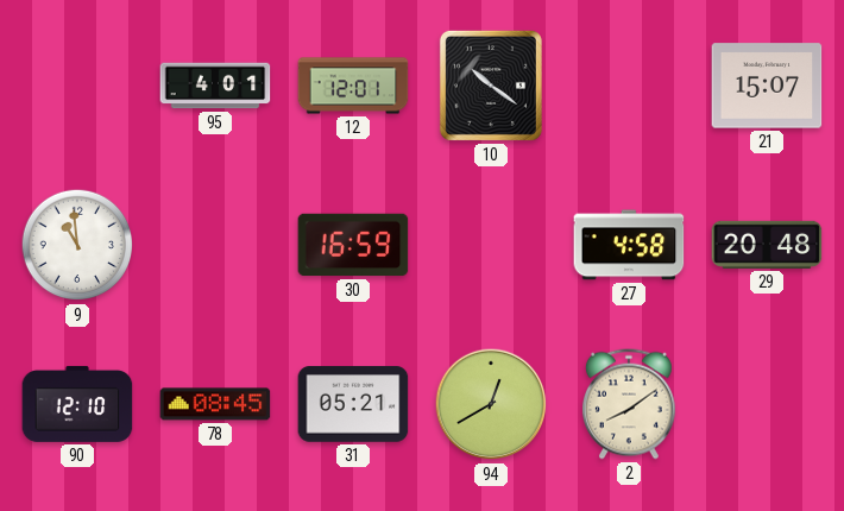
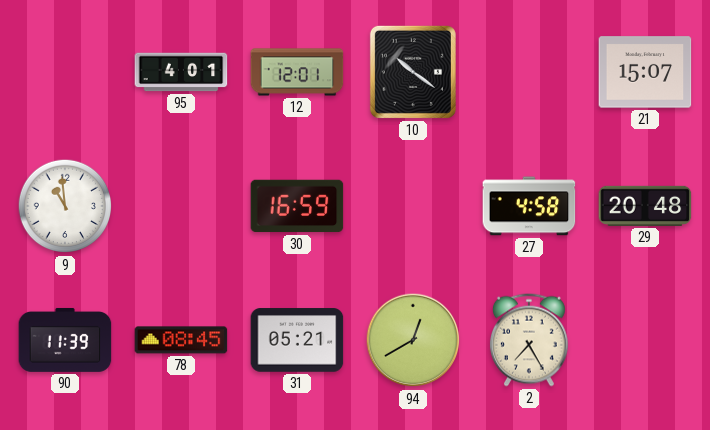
90: 12:10 -> 11:39 (65, 340)
2: 8:09 -> 7:25 (529, 340)
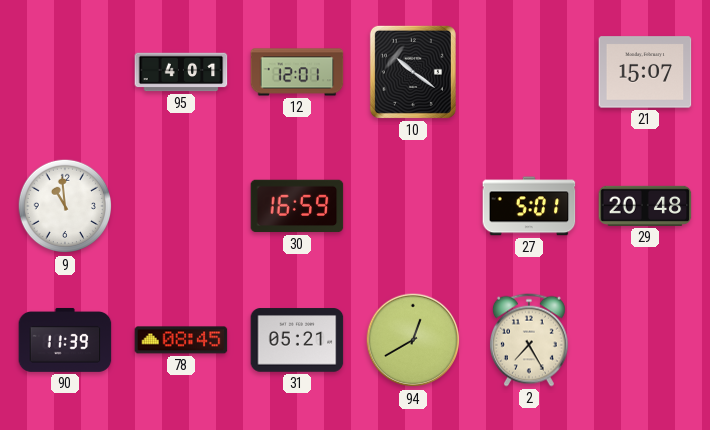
27: 4:58 -> 5:01 (529, 206)
